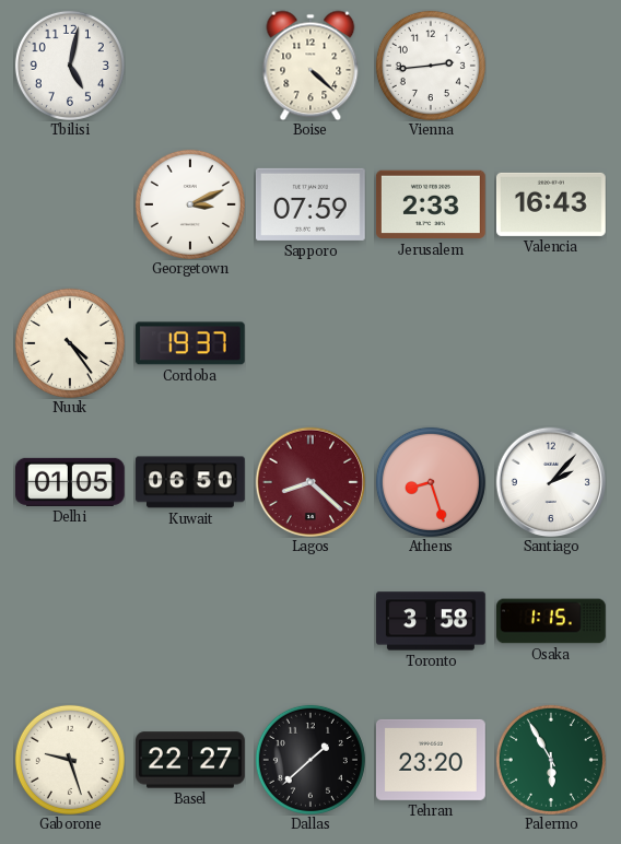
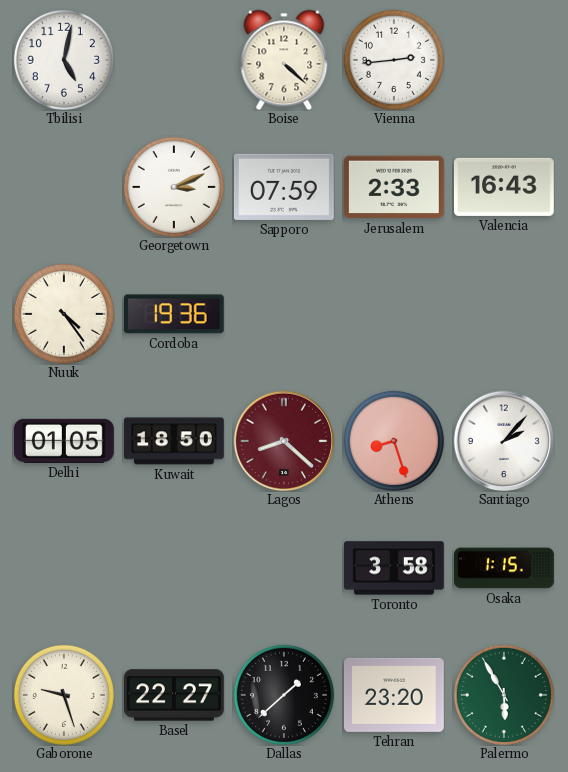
Cordoba: 19:37 -> 19:36 (174, 314)
Kuwait: 06:50 -> 18:50 (175, 441)
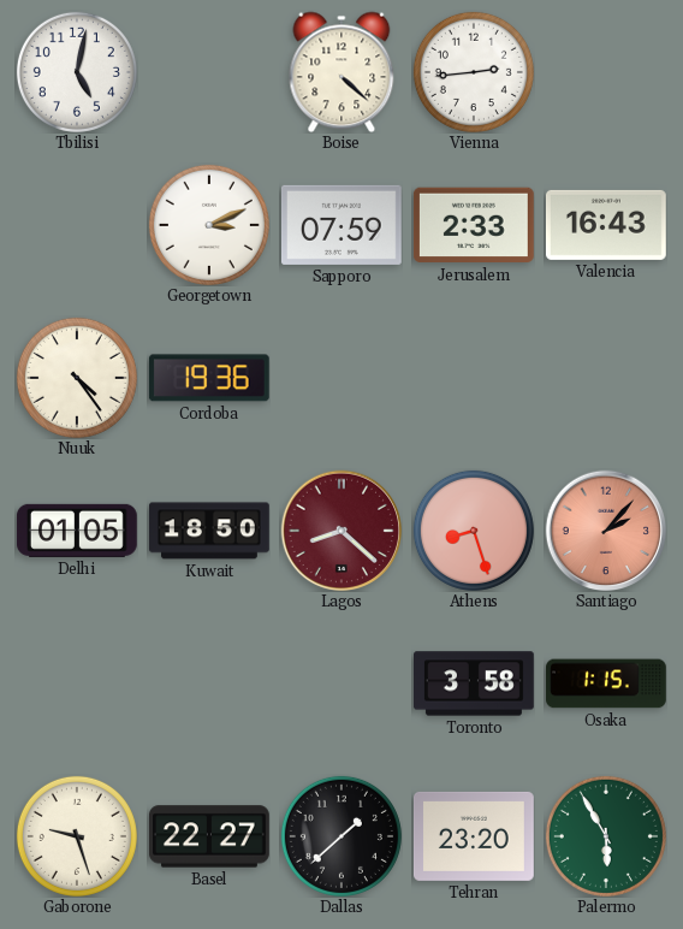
Santiago dial: white -> salmon (606, 531)
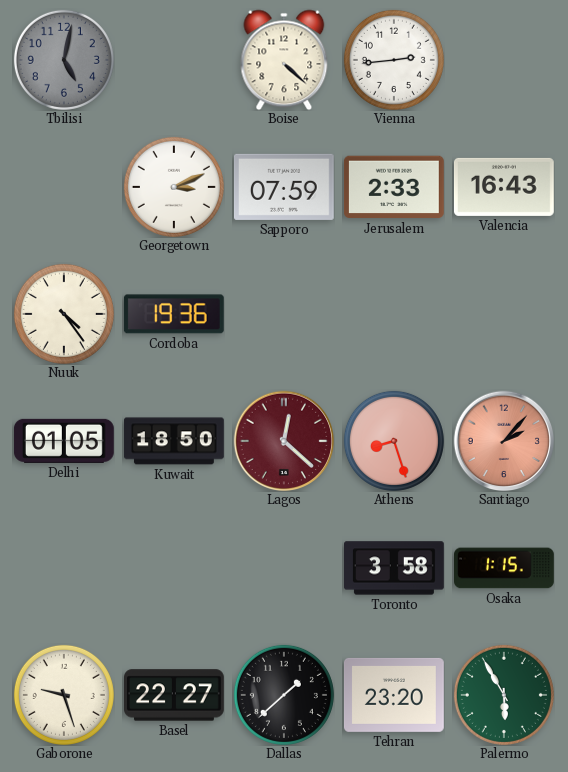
Tbilisi dial: white -> grey (64, 60)
Lagos: 8:22 -> 12:22 (284, 441)
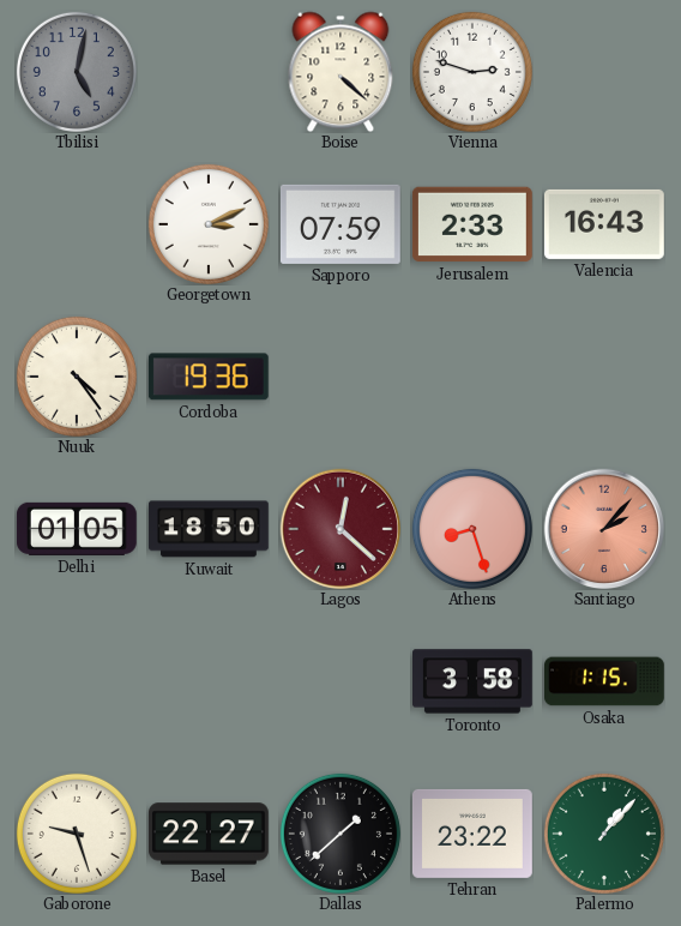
Vienna: 2:44 -> 2:48 (472, 72)
Tehran: 23:20 -> 23:22 (472, 834)
Palermo: 5:55 -> 1:07 (604, 834)
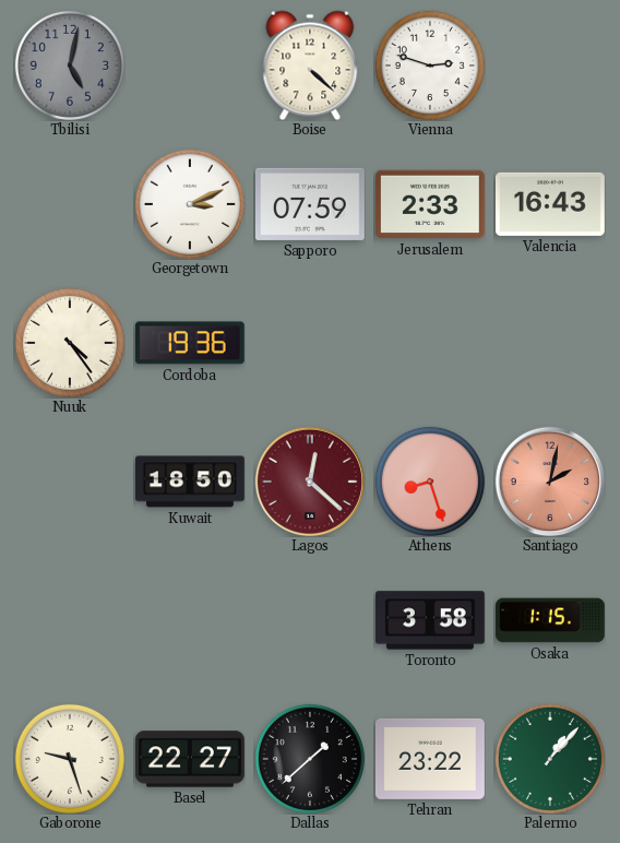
Delhi: 01:05 -> none (77, 529)
Santiago: 2:07 -> 2:02 (550, 482)
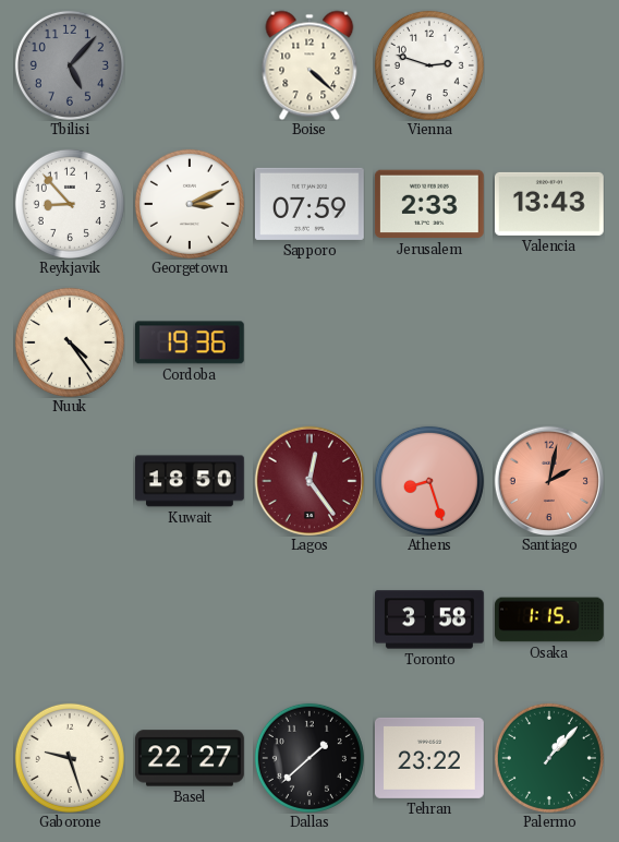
Tbilisi: 5:02 -> 5:07 (70, 65)
Reykjavik: none -> 8:53 (70, 204)
Valencia: 16:43 -> 13:43 (549, 204)
Lagos: 12:22 -> 12:24 (309, 481)
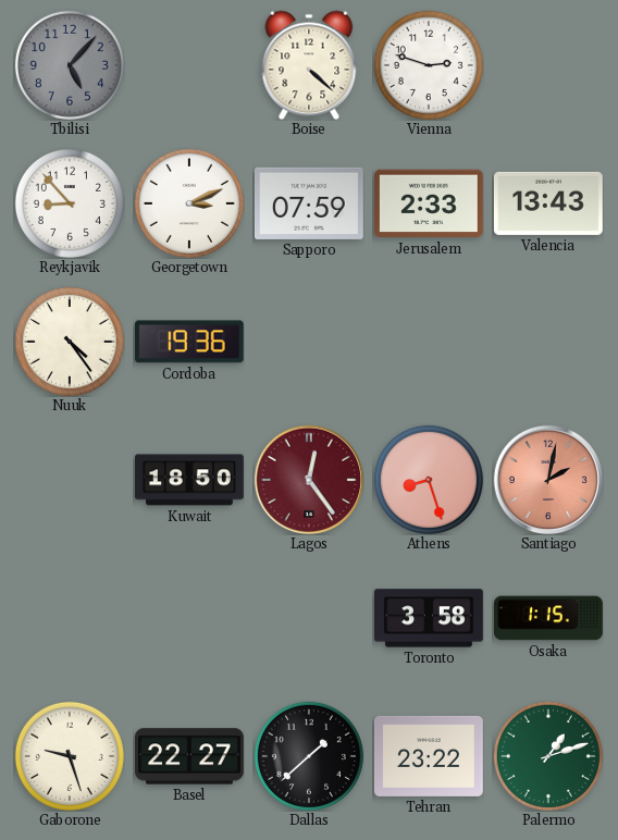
Palermo: 1:07 -> 1:12 (548, 756)
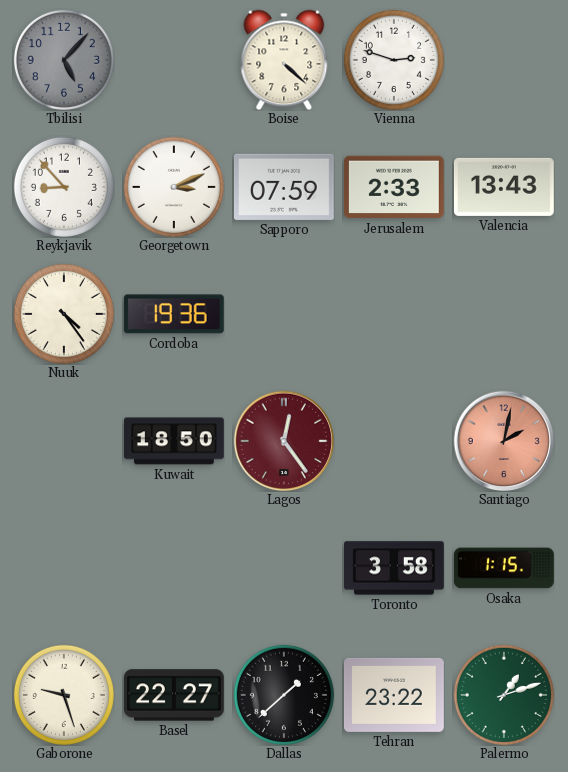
Athens: 8:27 -> none (429, 480)
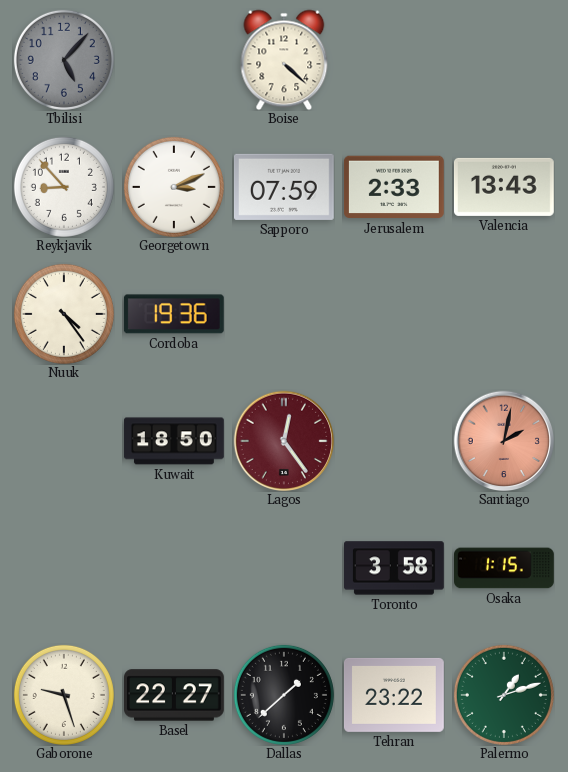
Vienna: 2:48 -> none (394, 60)
